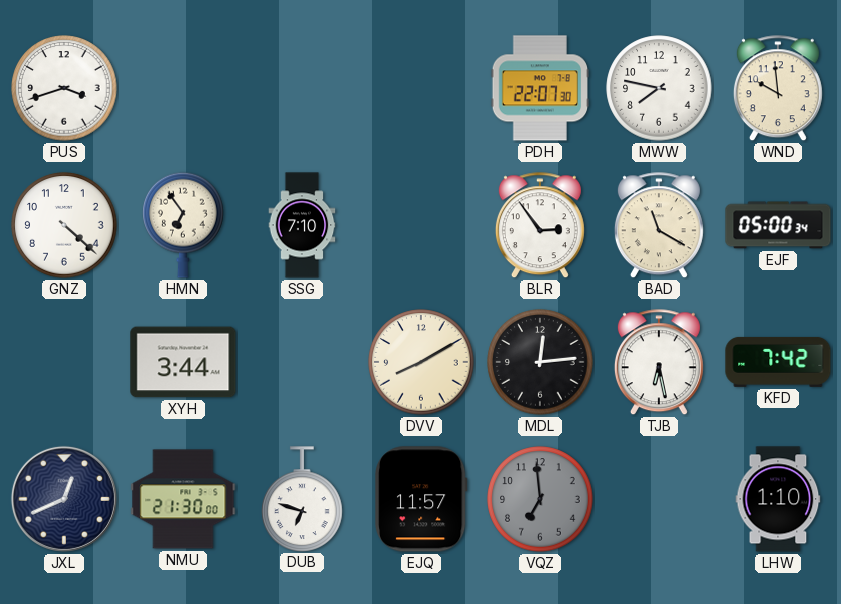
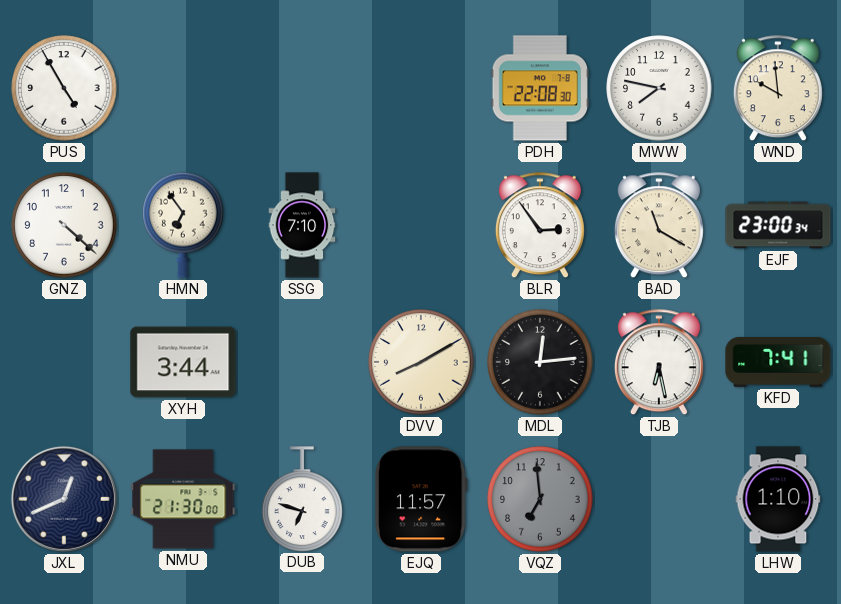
PUS: 3:42 -> 4:55 (64, 88)
PDH: 22:07 -> 22:08 (539, 88)
EJF: 05:00 -> 23:00 (778, 225)
KFD: 7:42 -> 7:41 (778, 362)
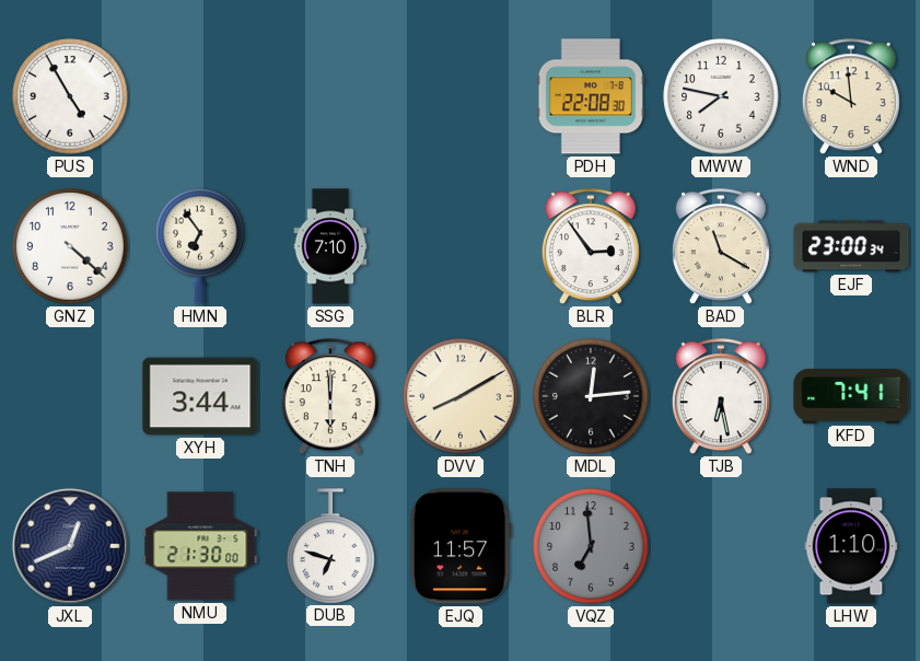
TNH: none -> 6:00 (330, 397)
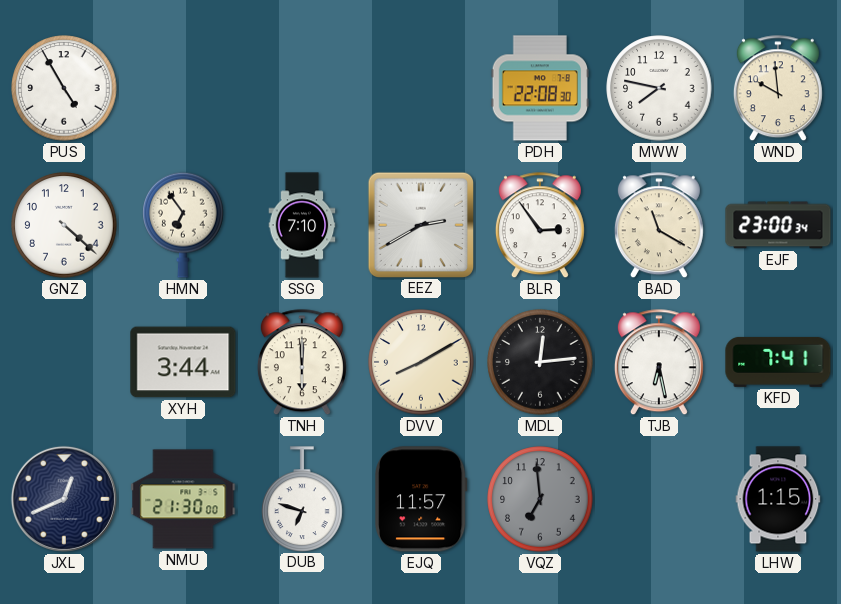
EEZ: none -> 2:40 (420, 224)
LHW: 1:10 -> 1:15 (778, 499)
